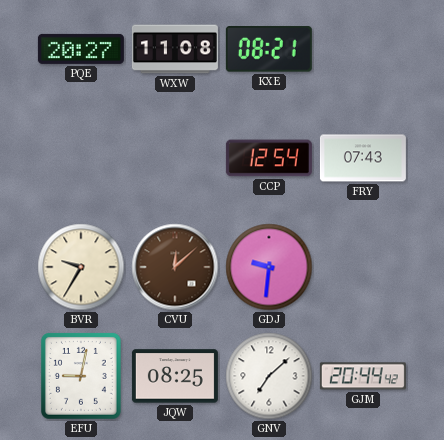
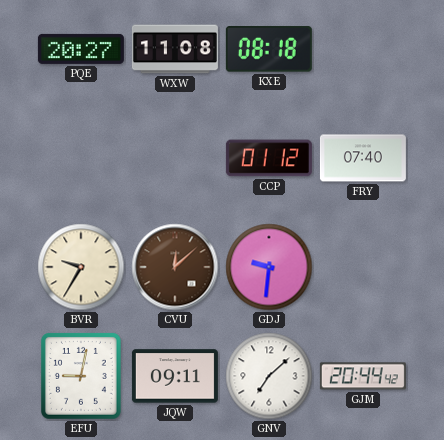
KXE: 08:21 -> 08:18 (269, 49)
CCP: 12:54 -> 01:12 (269, 158)
FRY: 07:43 -> 07:40 (363, 158)
JQW: 08:25 -> 09:11 (175, 376)
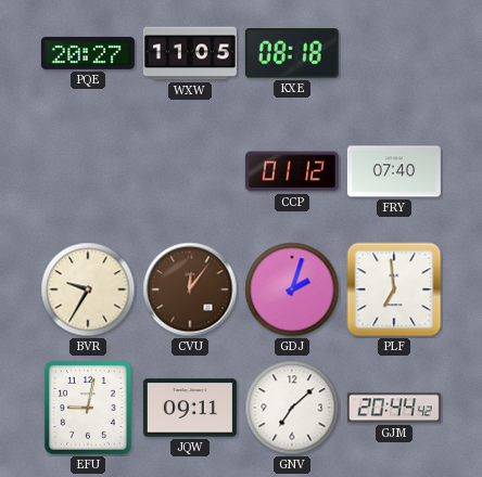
WXW: 11:08 -> 11:05 (190, 53)
CVU: 12:08 -> 12:06 (190, 289)
GDJ: 9:31 -> 2:03 (292, 289)
PLF: none -> 6:59 (394, 289)
